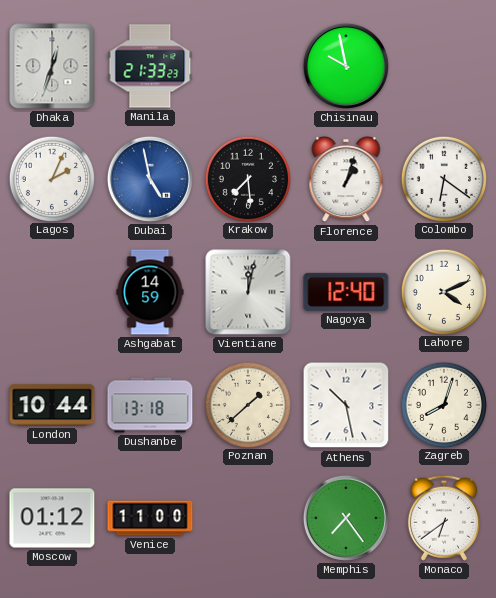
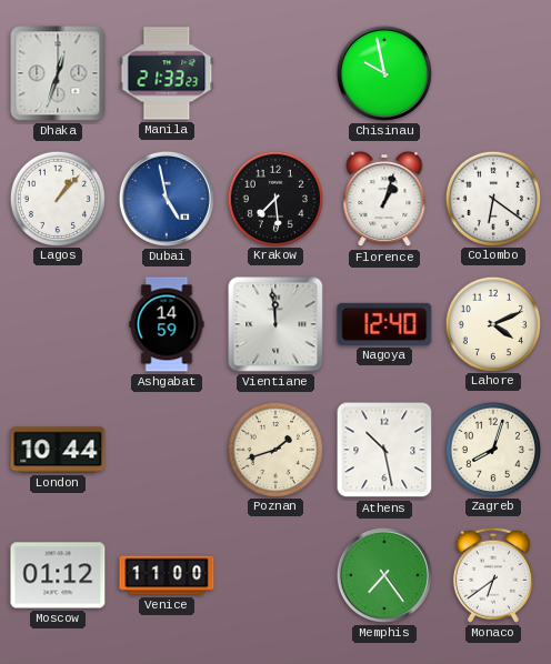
Lagos: 2:04 -> 1:07 (57, 198)
Vientiane: 12:02 -> 11:59 (275, 324)
Dushanbe: 13:18 -> none (150, 405)
Poznan: 1:38 -> 1:42 (274, 449)
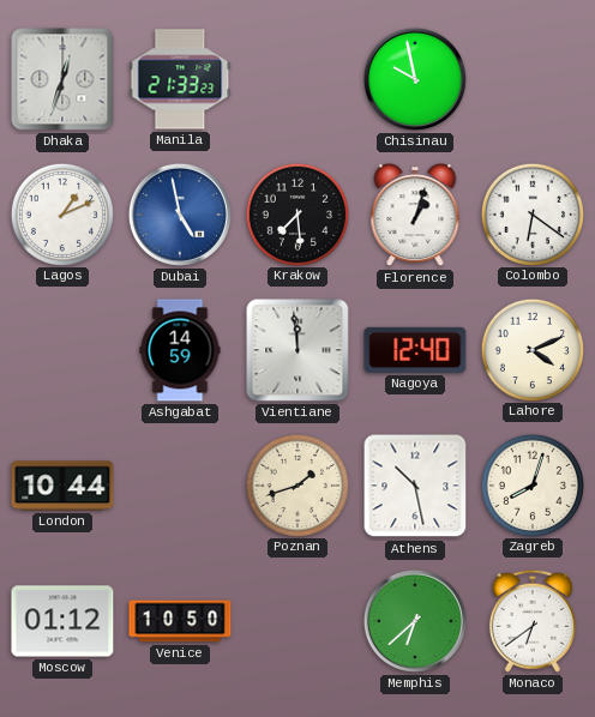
Lagos: 1:07 -> 1:11 (61, 213)
Venice: 11:00 -> 10:50 (180, 621)
Memphis: 7:24 -> 6:38 (415, 621)
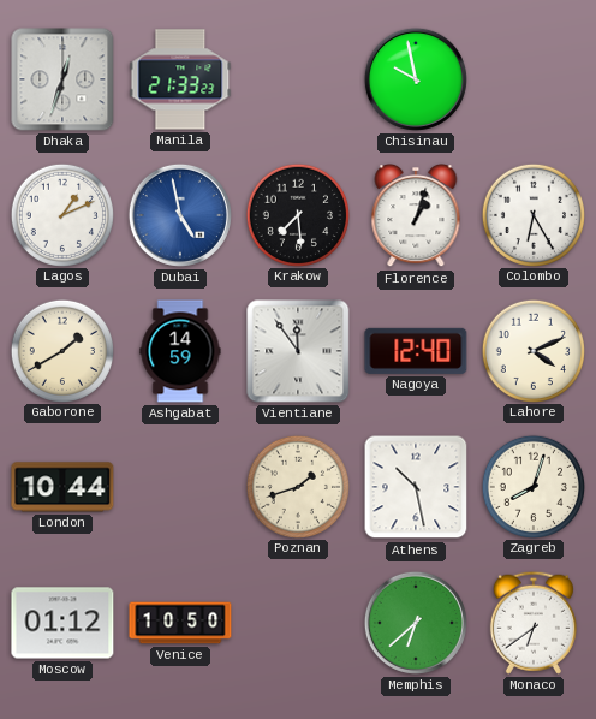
Colombo: 6:21 -> 6:25 (532, 214)
Gaborone: none -> 1:40 (61, 350)
Vientiane: 11:59 -> 11:54 (298, 351)
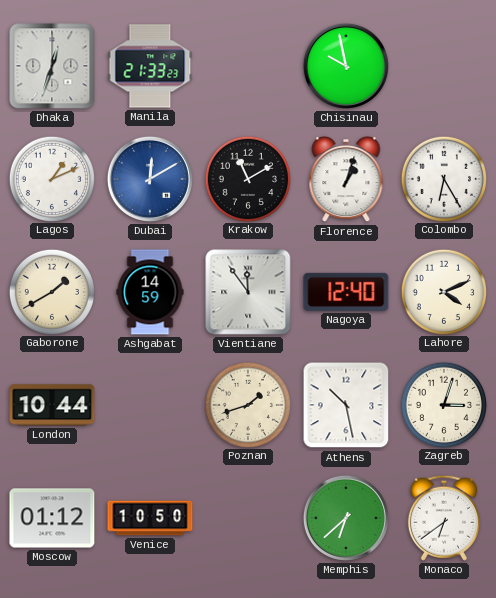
Dubai: 4:58 -> 12:10 (150, 179)
Krakow: 7:29 -> 11:10 (247, 178)
Zagreb: 8:03 -> 3:03 (443, 404)
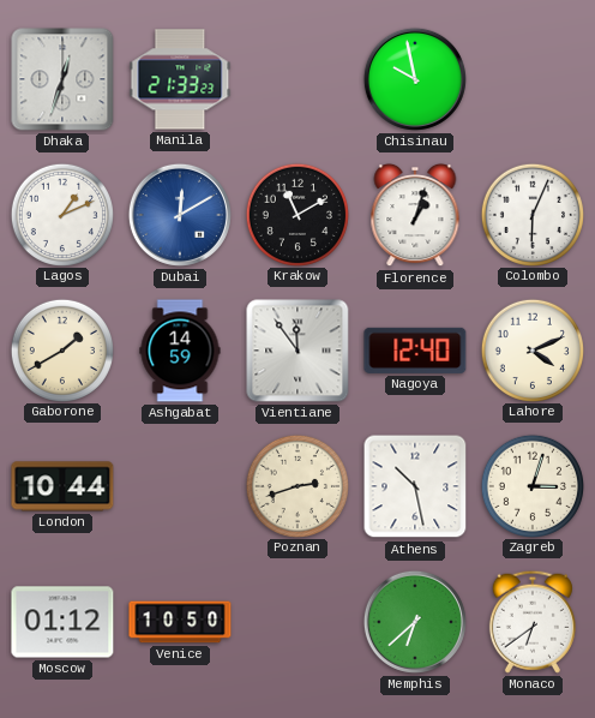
Colombo: 6:25 -> 6:04 (531, 214)
Poznan: 1:42 -> 2:42 (296, 485)
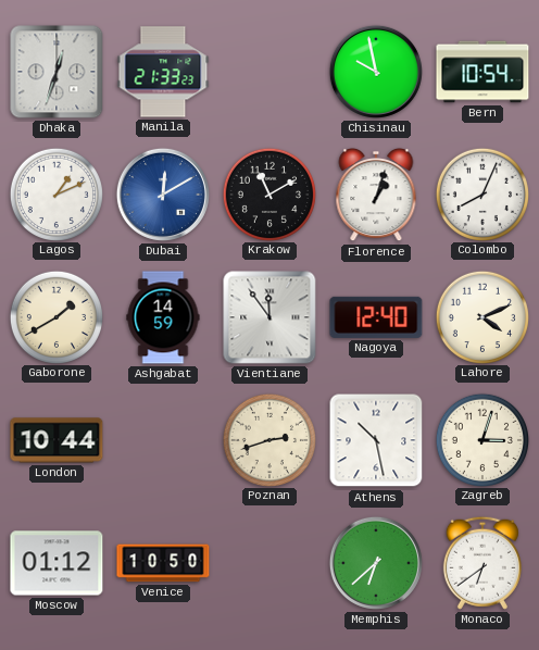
Bern: none -> 10:54 (482, 72)
Colombo: 6:04 -> 8:04 (481, 193)
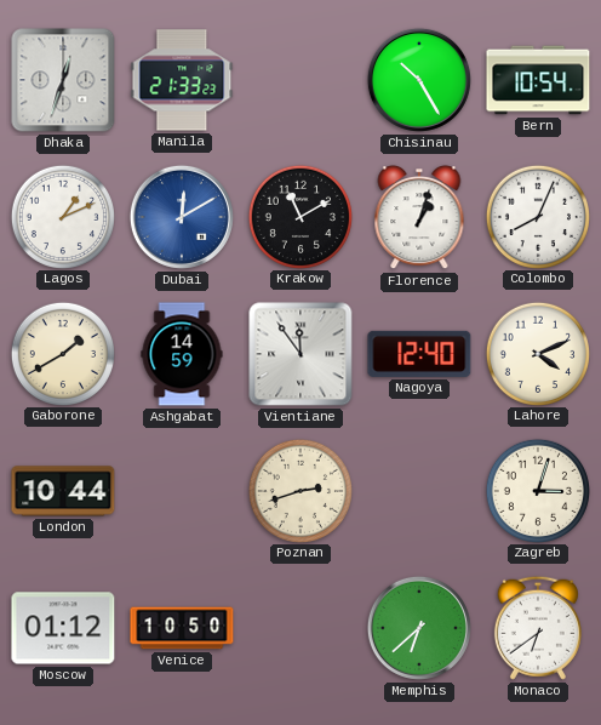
Chisinau: 9:58 -> 10:25 (419, 80)
Athens: 10:28 -> none (376, 440)
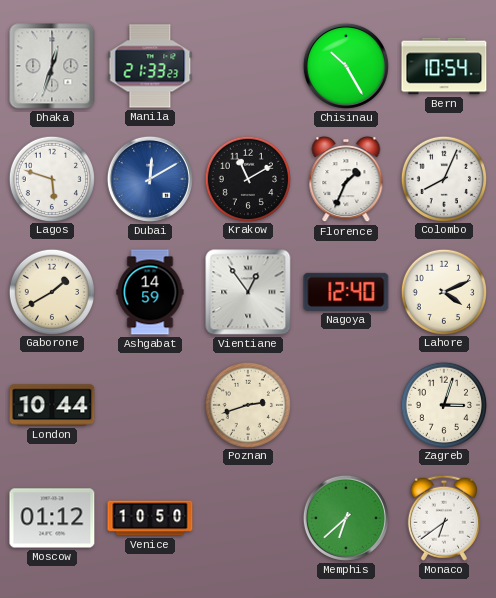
Lagos: 1:11 -> 5:48 (51, 178)
Florence: 1:03 -> 1:34 (346, 179)
Vientiane: 11:54 -> 12:54 (248, 292)
